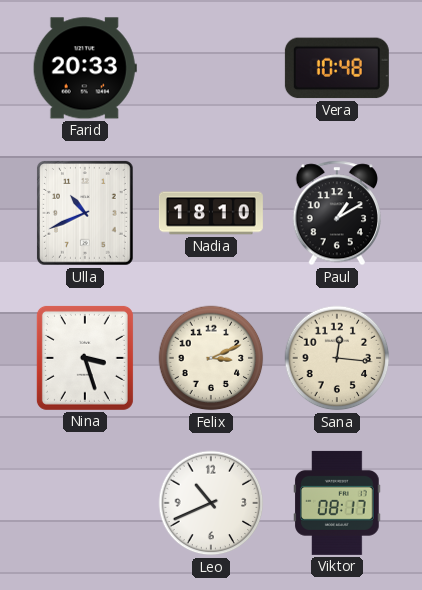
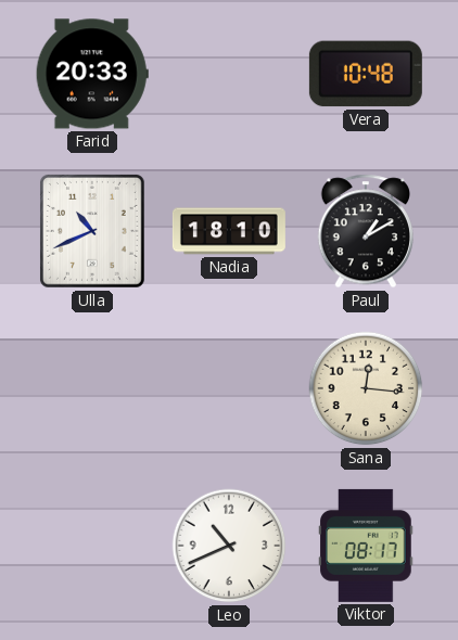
Nina: 3:27 -> none (85, 358)
Felix: 3:11 -> none (211, 358)
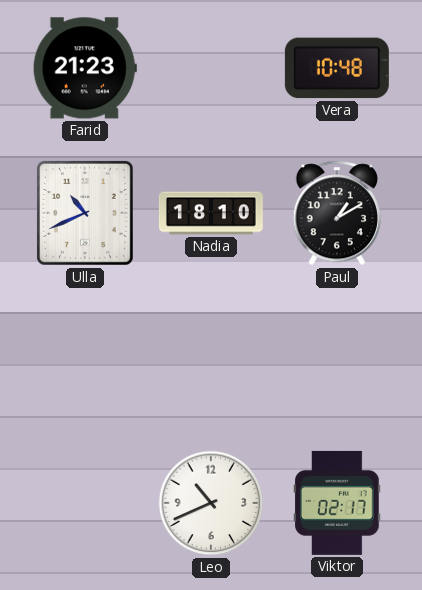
Farid: 20:33 -> 21:23 (85, 68)
Sana: 12:16 -> none (366, 388)
Viktor: 08:17 -> 02:17 (338, 503)
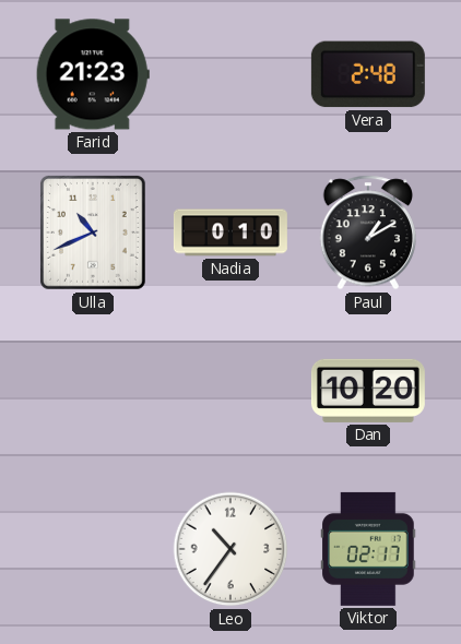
Vera: 10:48 -> 2:48 (368, 74)
Nadia: 18:10 -> 0:10 (230, 232)
Dan: none -> 10:20 (368, 391)
Leo: 10:41 -> 10:36 (230, 549)
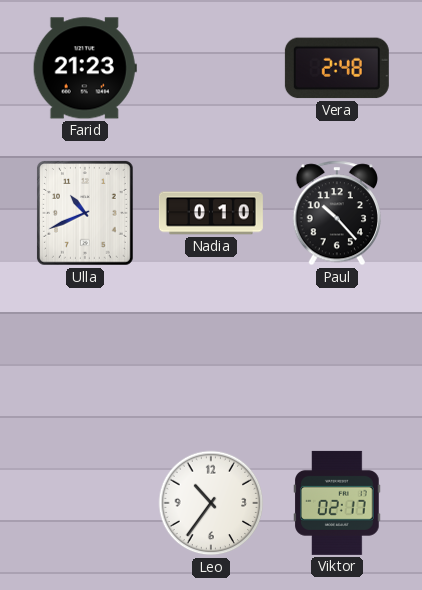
Paul: 1:10 -> 10:23 (336, 213)
Dan: 10:20 -> none (368, 391)
